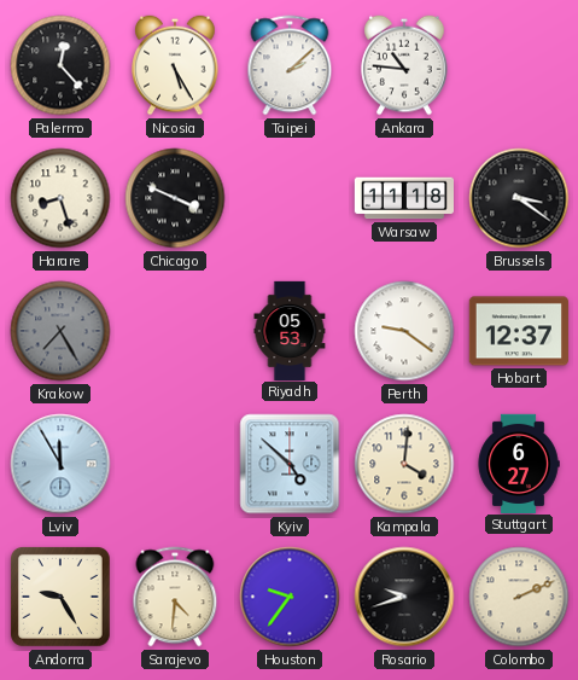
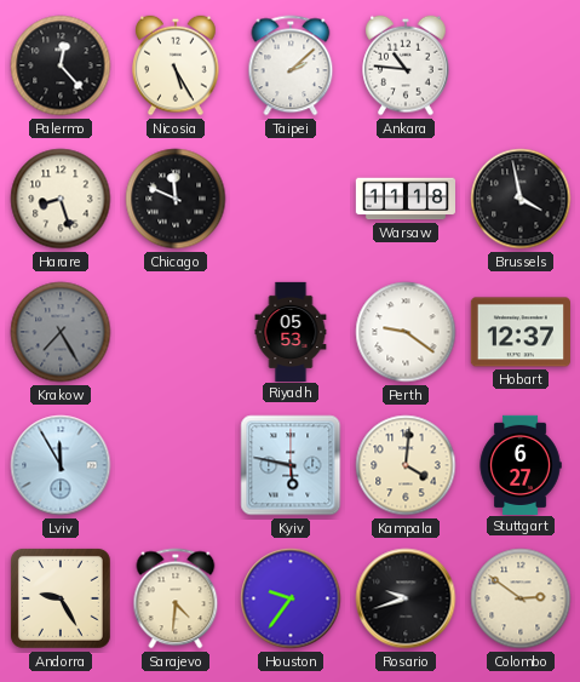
Chicago: 3:49 -> 11:49 (176, 199)
Brussels: 3:21 -> 3:58 (521, 199)
Kyiv: 4:52 -> 5:47 (291, 465)
Colombo: 2:11 -> 2:51 (521, 598)
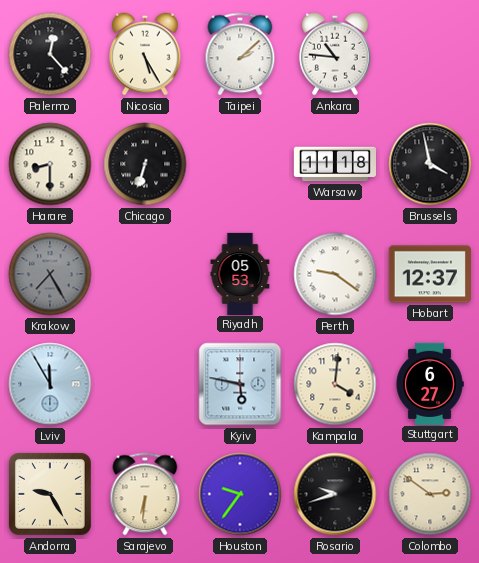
Harare: 8:27 -> 8:30 (50, 164)
Chicago: 11:49 -> 6:33 (145, 164)
Sarajevo: 4:31 -> 6:31 (145, 494)
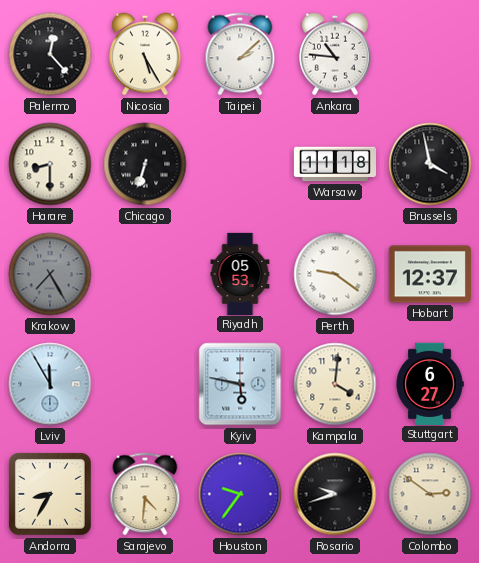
Andorra: 9:25 -> 8:35 (50, 494)
Sarajevo: 6:31 -> 4:31 (145, 494)
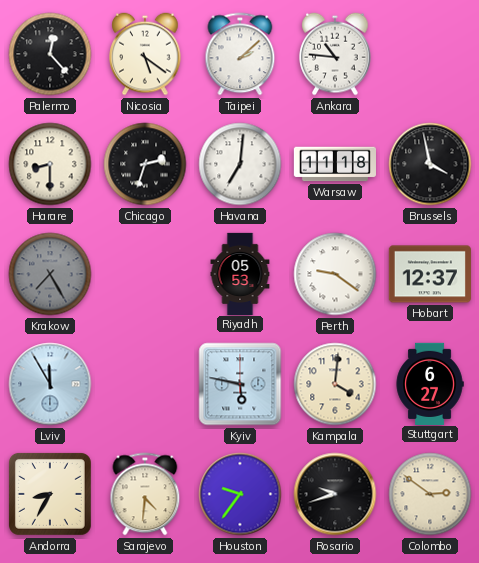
Nicosia: 5:25 -> 5:21 (145, 54)
Chicago: 6:33 -> 2:33 (145, 164)
Havana: none -> 7:01 (240, 164)
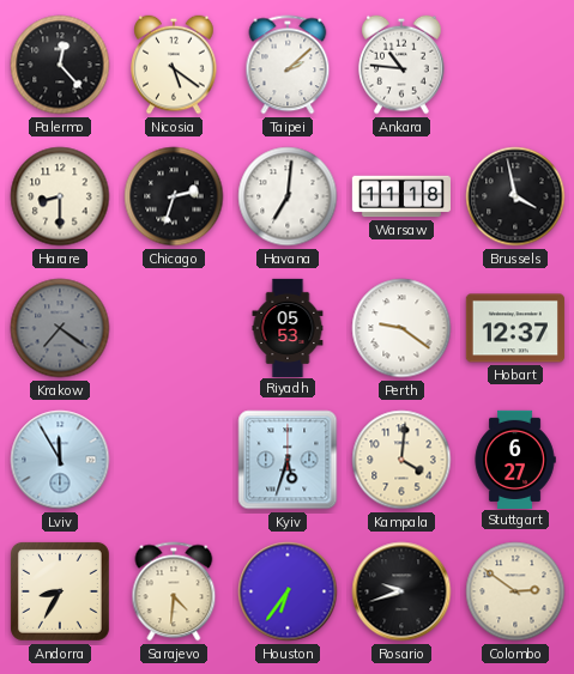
Krakow: 7:25 -> 7:21 (60, 328)
Kyiv: 5:47 -> 5:33 (288, 460)
Houston: 9:36 -> 6:36 (288, 591)
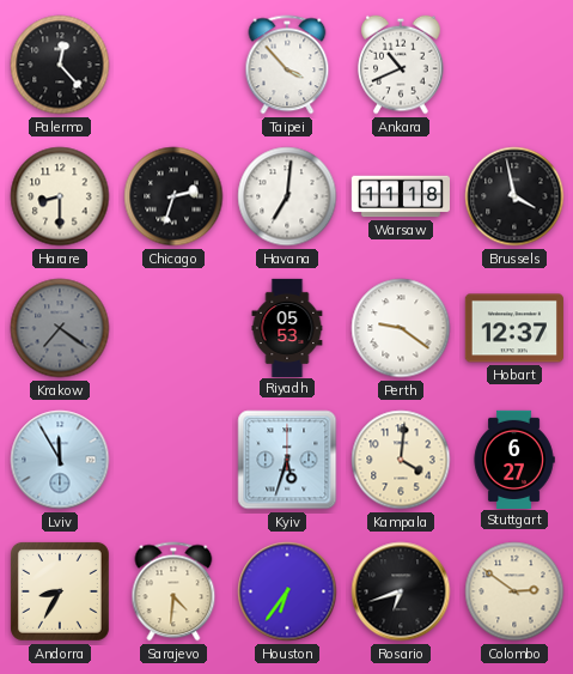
Nicosia: 5:21 -> none (174, 65)
Taipei: 2:08 -> 3:53 (287, 65)
Ankara: 10:46 -> 10:41 (401, 65)
Rosario: 9:42 -> 6:42 (401, 591)
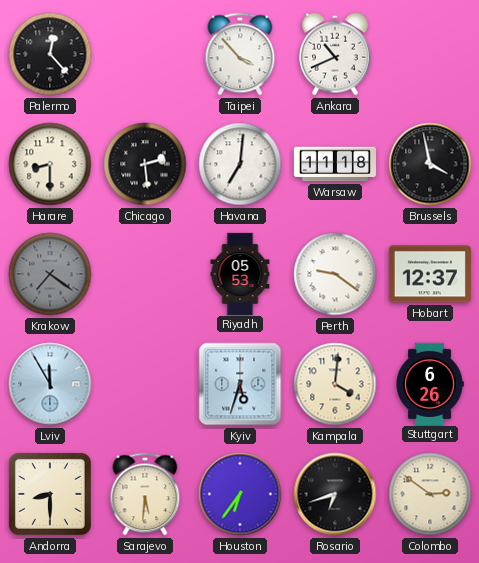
Chicago: 2:33 -> 2:29 (145, 164)
Stuttgart: 6:27 -> 6:26 (430, 383)
Andorra: 8:35 -> 8:30 (50, 494)
Sarajevo: 4:31 -> 5:31 (145, 494)
